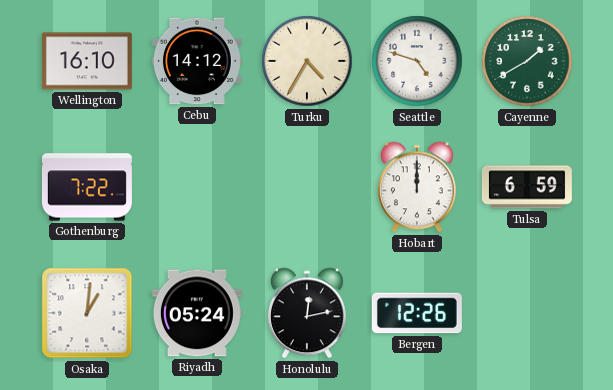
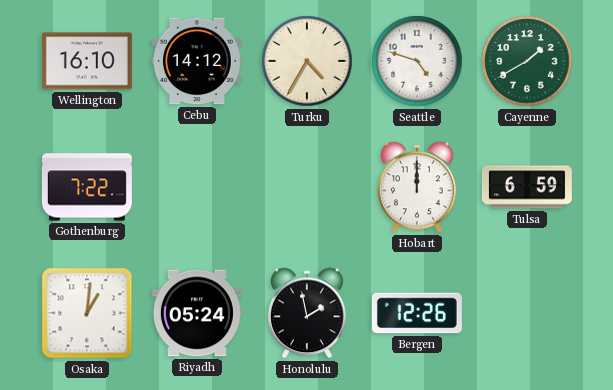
Honolulu: 12:13 -> 1:58 (307, 313)
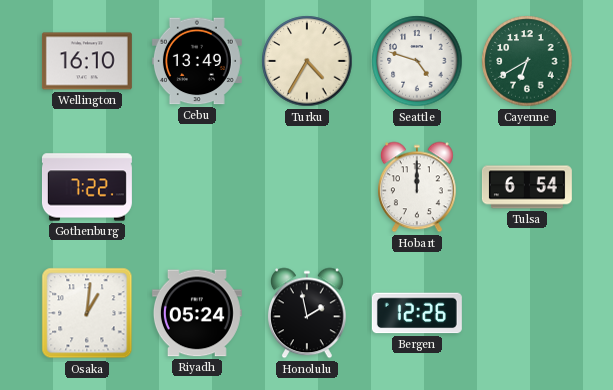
Cebu: 14:12 -> 13:49 (197, 61)
Cayenne: 1:40 -> 6:40 (527, 61)
Tulsa: 6:59 -> 6:54 (527, 187)
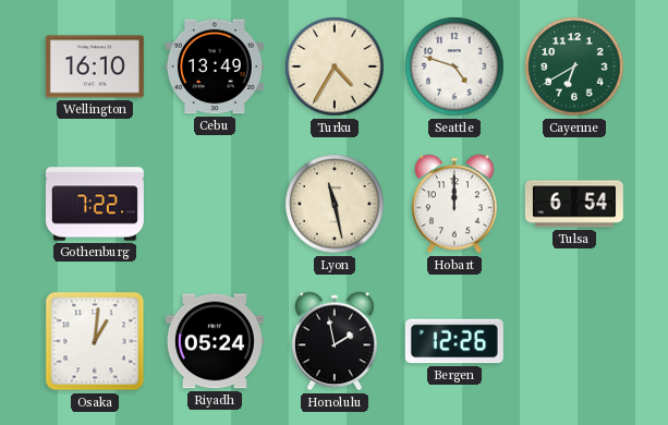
Lyon: none -> 11:28 (335, 204)
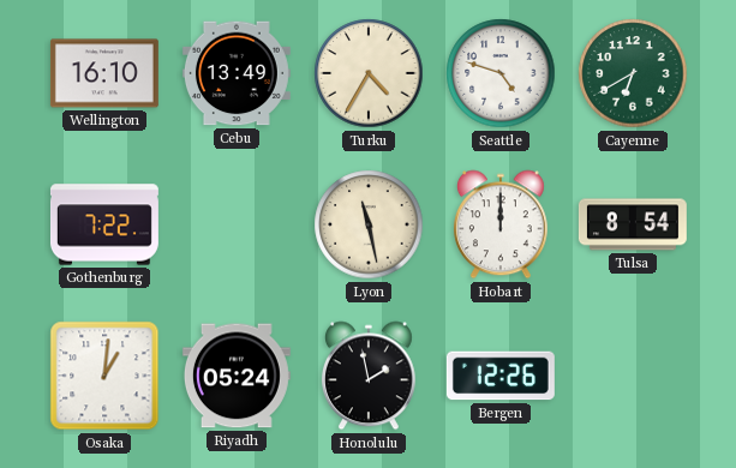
Tulsa: 6:54 -> 8:54 (633, 224)
